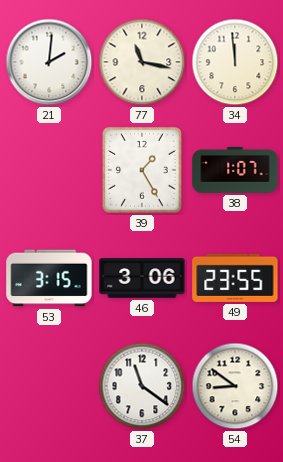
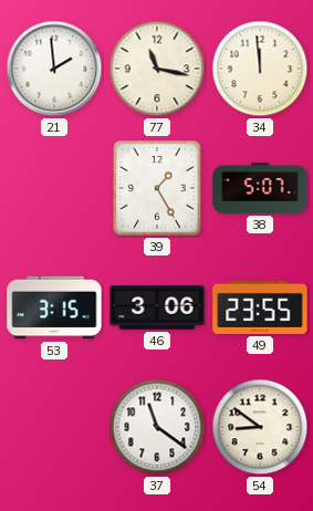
21: 2:01 -> 1:59 (54, 69)
38: 1:07 -> 5:07 (260, 188)
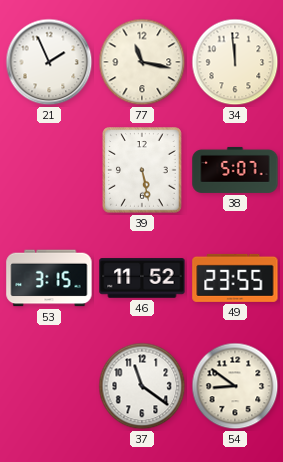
21: 1:59 -> 1:56 (49, 62)
39: 1:25 -> 5:28 (142, 170)
46: 3:06 -> 11:52 (142, 278)
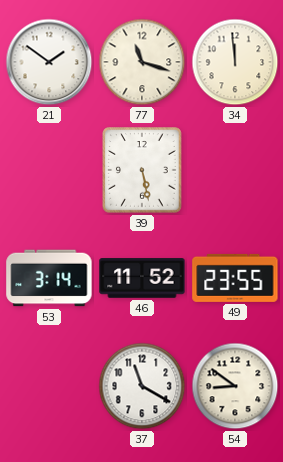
21: 1:56 -> 1:51 (49, 62)
77: 11:17 -> 11:18 (142, 62)
38: 5:07 -> none (235, 170)
53: 3:15 -> 3:14 (49, 278)
37: 11:21 -> 11:20 (142, 386)
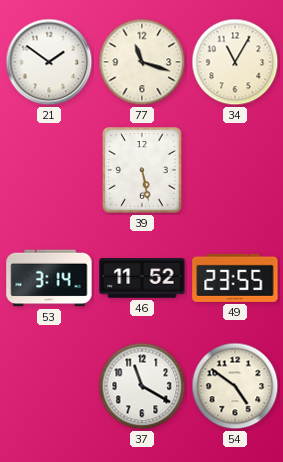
34: 11:59 -> 11:05 (235, 62)
54: 8:51 -> 4:51 (235, 386)
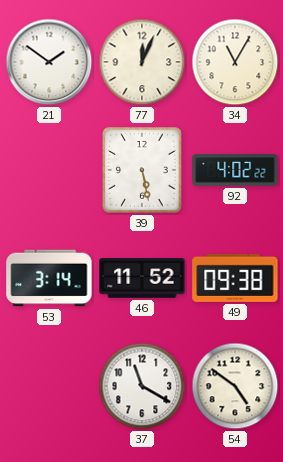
77: 11:18 -> 12:04 (142, 62)
92: none -> 4:02 (235, 170)
49: 23:55 -> 09:38 (235, 278)
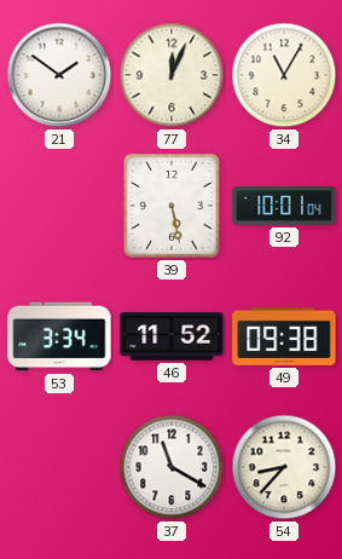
92: 4:02 -> 10:01 (284, 206)
53: 3:14 -> 3:34 (59, 336)
54: 4:51 -> 8:37 (284, 467)
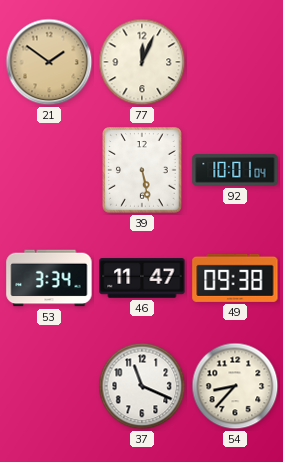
21 dial: white -> champagne (49, 62)
34: 11:05 -> none (284, 75)
46: 11:52 -> 11:47 (142, 278)
37: 11:20 -> 11:19 (142, 386)
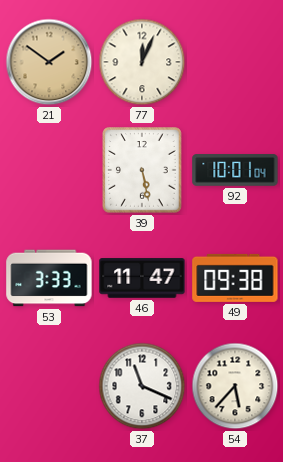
53: 3:34 -> 3:33 (49, 278)
54: 8:37 -> 5:37 (235, 386)
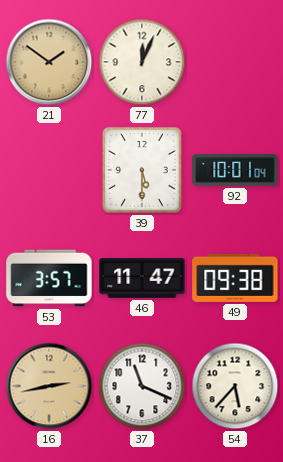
39: 5:28 -> 5:30 (142, 170)
53: 3:33 -> 3:57 (49, 278)
16: none -> 2:43 (49, 386)
